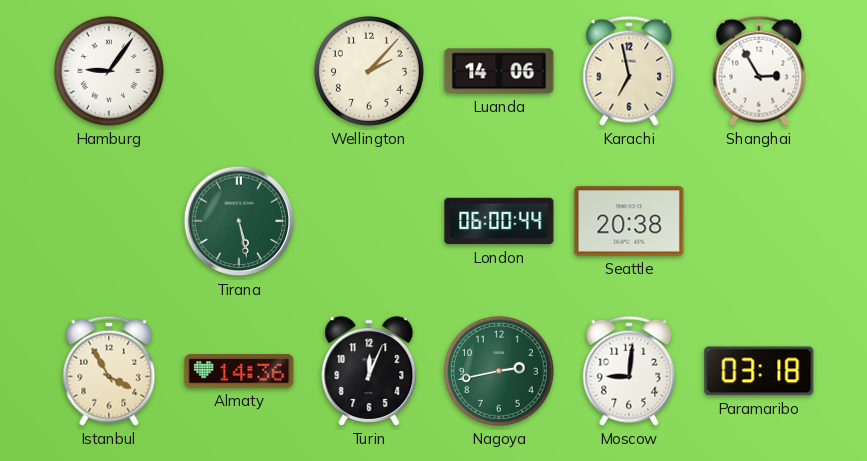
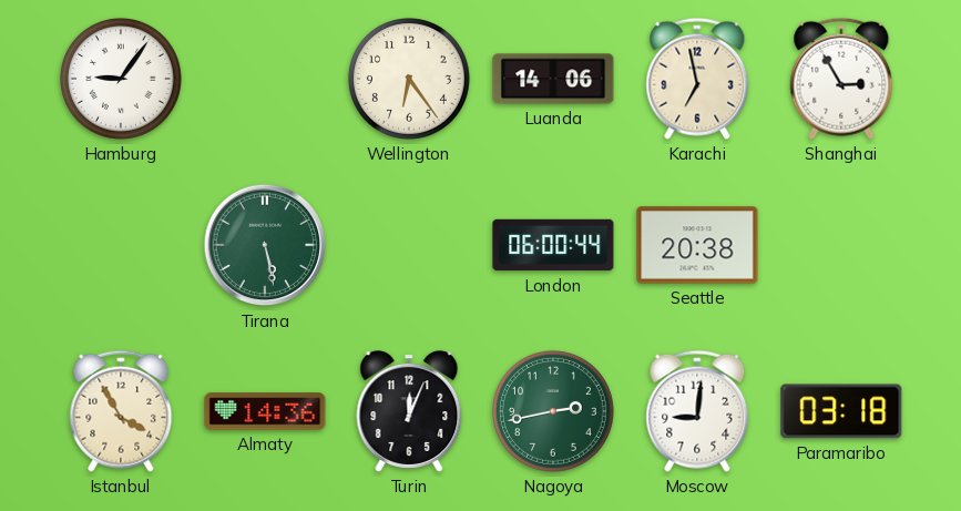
Wellington: 2:07 -> 6:24 (409, 79)
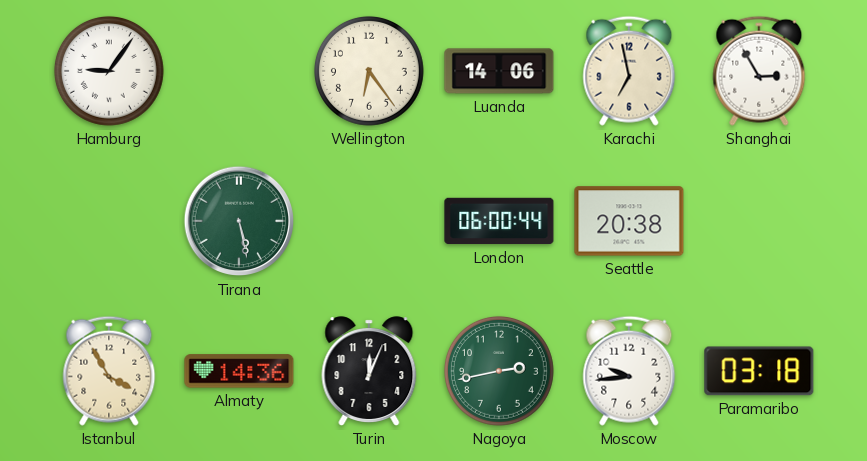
Moscow: 9:01 -> 9:44 (629, 371)
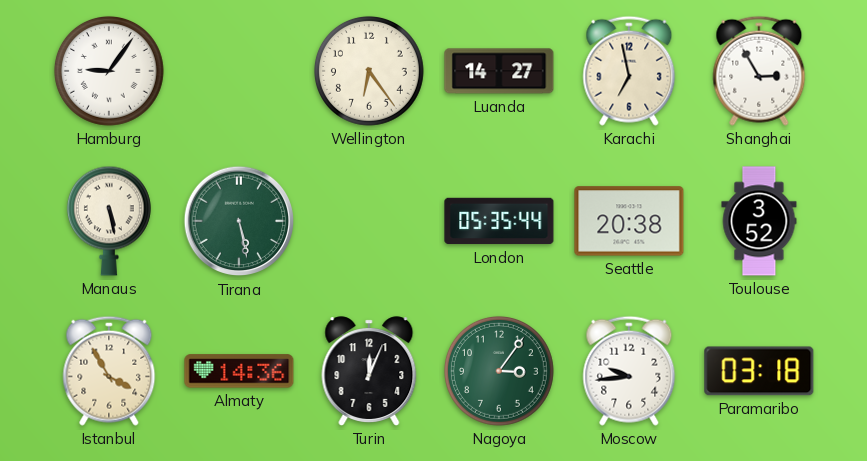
Luanda: 14:06 -> 14:27 (499, 71)
Manaus: none -> 5:28 (109, 221)
London: 06:00 -> 05:35 (499, 221)
Toulouse: none -> 3:52 (759, 221)
Nagoya: 2:43 -> 3:06 (499, 371)
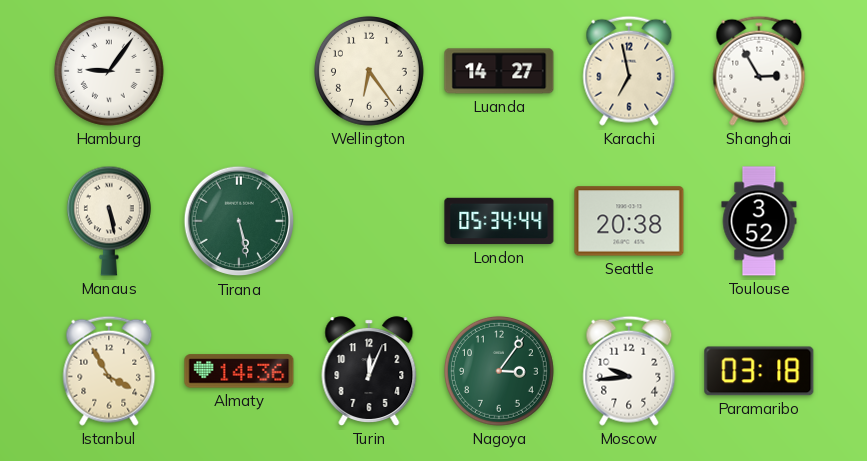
London: 05:35 -> 05:34 (499, 221)
